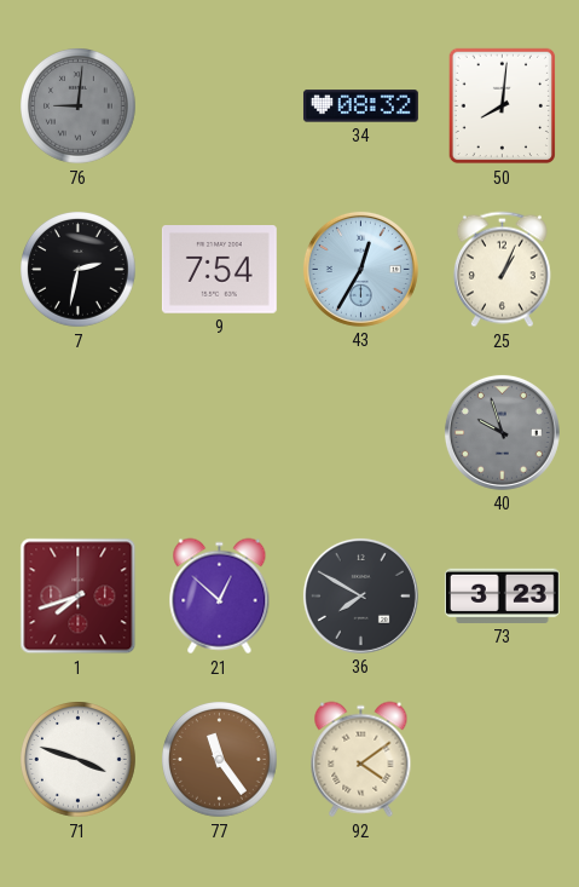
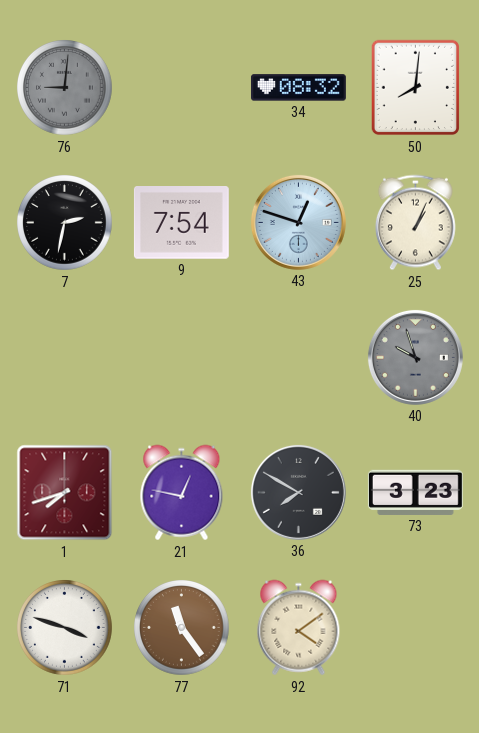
43: 12:35 -> 12:48 (298, 222)
21: 12:52 -> 12:47 (182, 493)
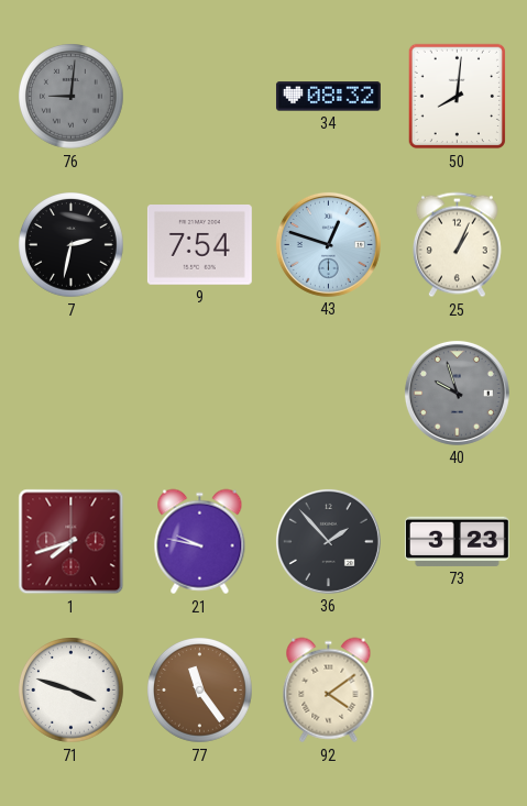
21: 12:47 -> 9:47 (200, 542)
36: 7:50 -> 1:53 (328, 541)
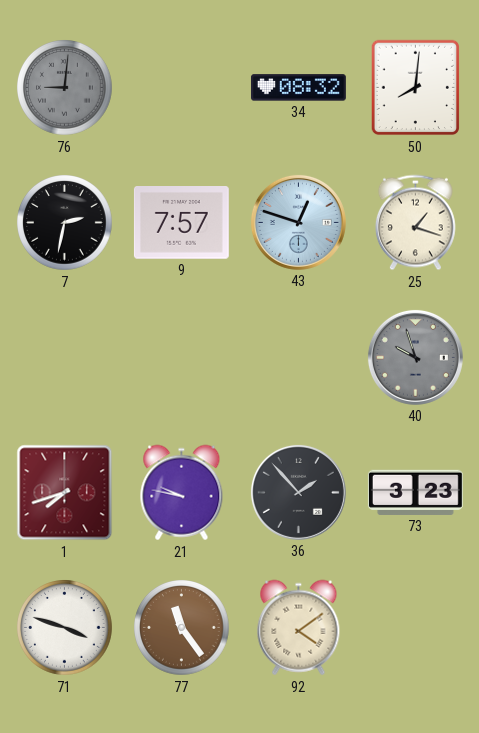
9: 7:54 -> 7:57 (181, 223)
25: 1:04 -> 1:18 (415, 223)
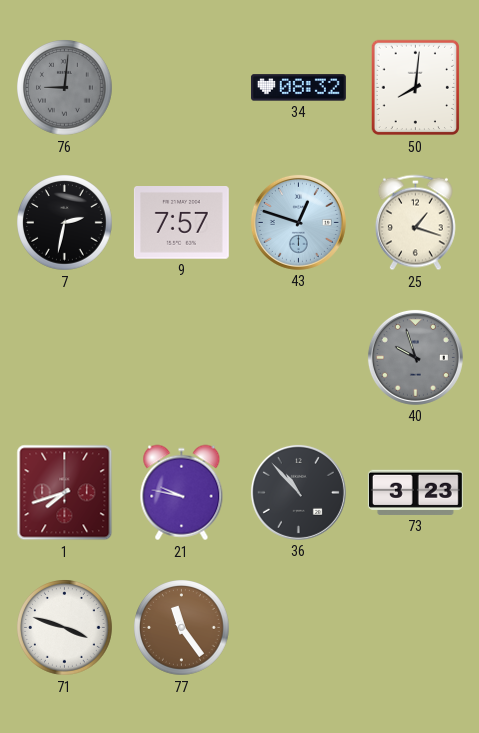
36: 1:53 -> 10:53 (298, 492)
92: 4:09 -> none (299, 628)
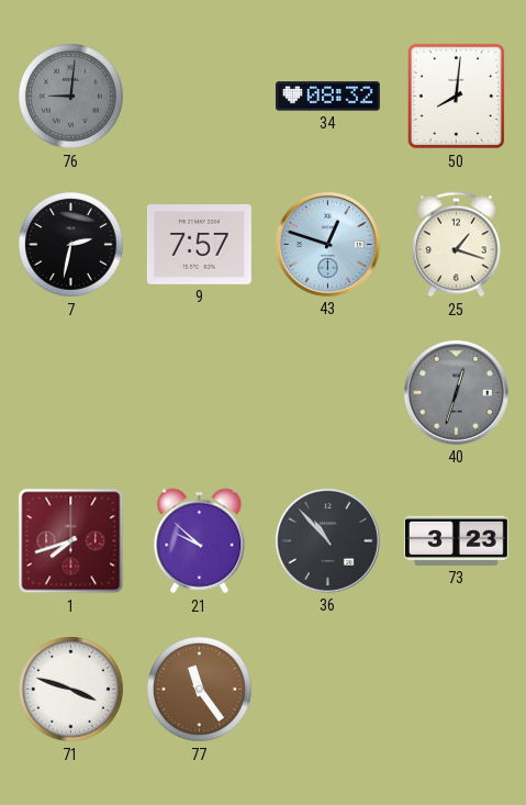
40: 9:57 -> 12:33 (456, 392)
21: 9:47 -> 9:52 (200, 541)
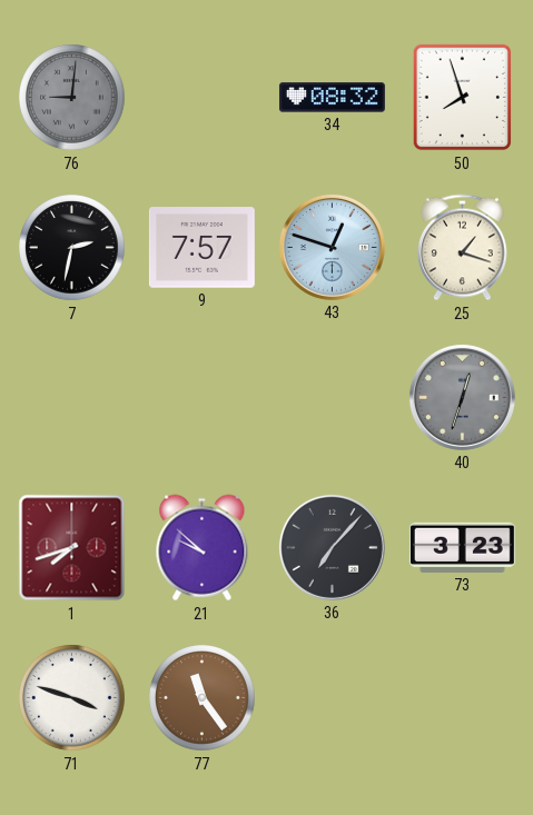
50: 8:01 -> 7:57 (462, 98)
36: 10:53 -> 7:07 (332, 547)
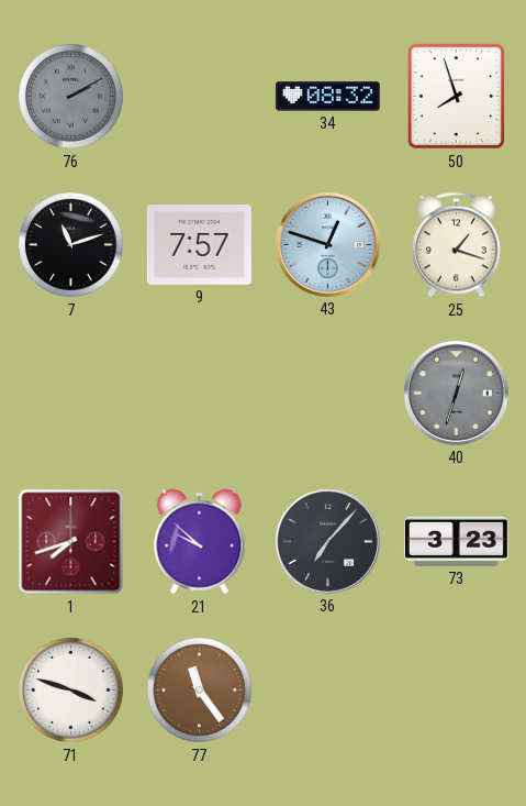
76: 9:01 -> 2:10 (71, 97)
7: 2:32 -> 11:12 (71, 245)
